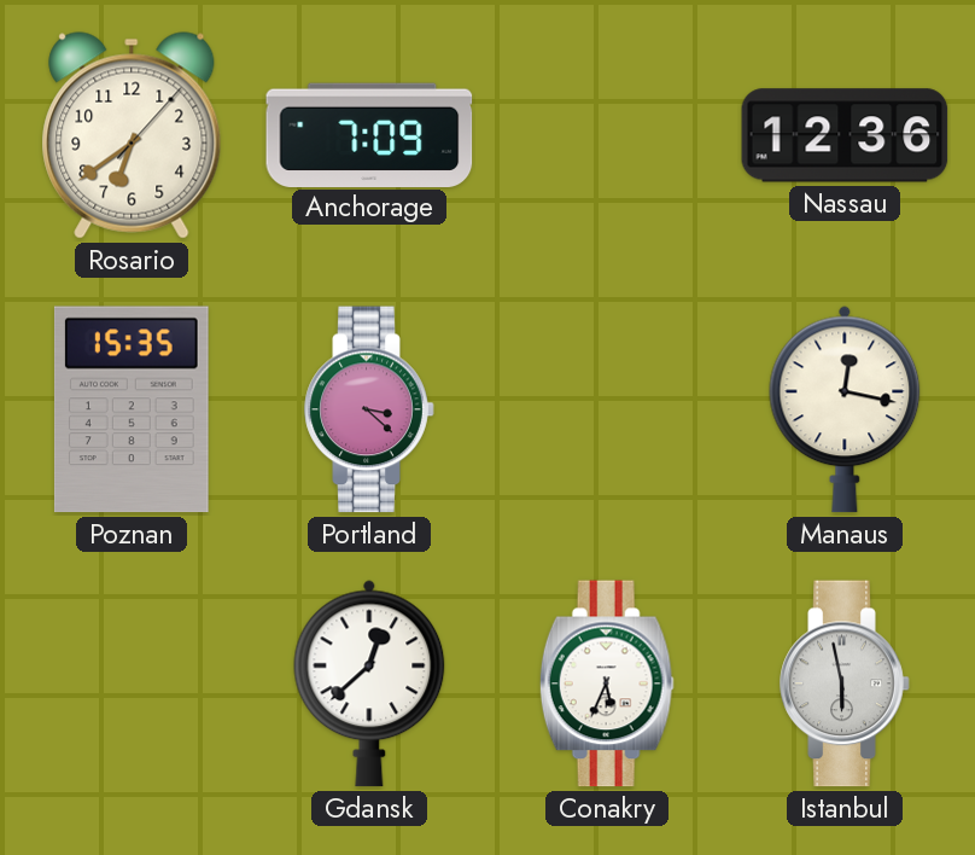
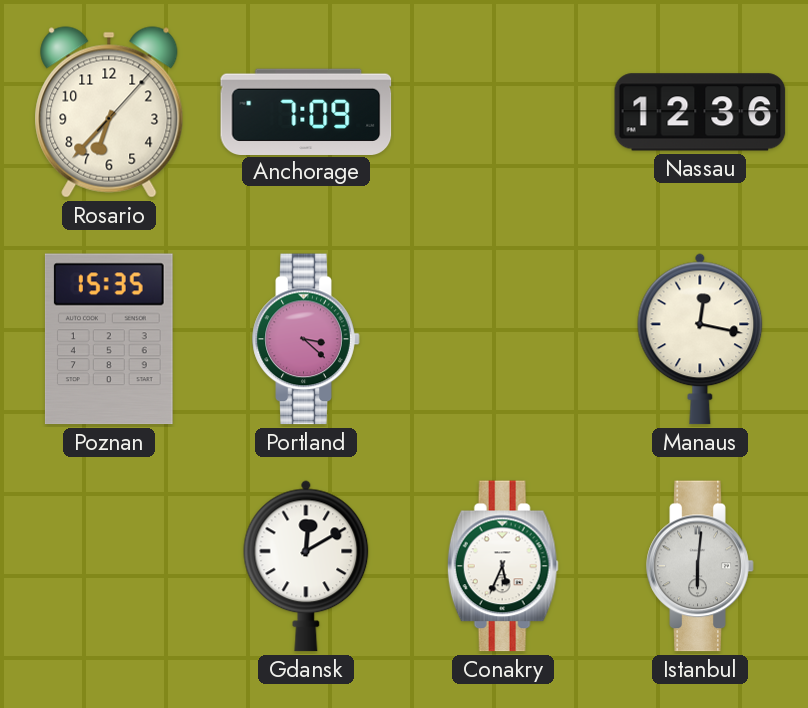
Rosario: 6:39 -> 6:37 (109, 112)
Gdansk: 12:38 -> 12:10 (306, 566)
Istanbul: 5:58 -> 6:01 (700, 566)
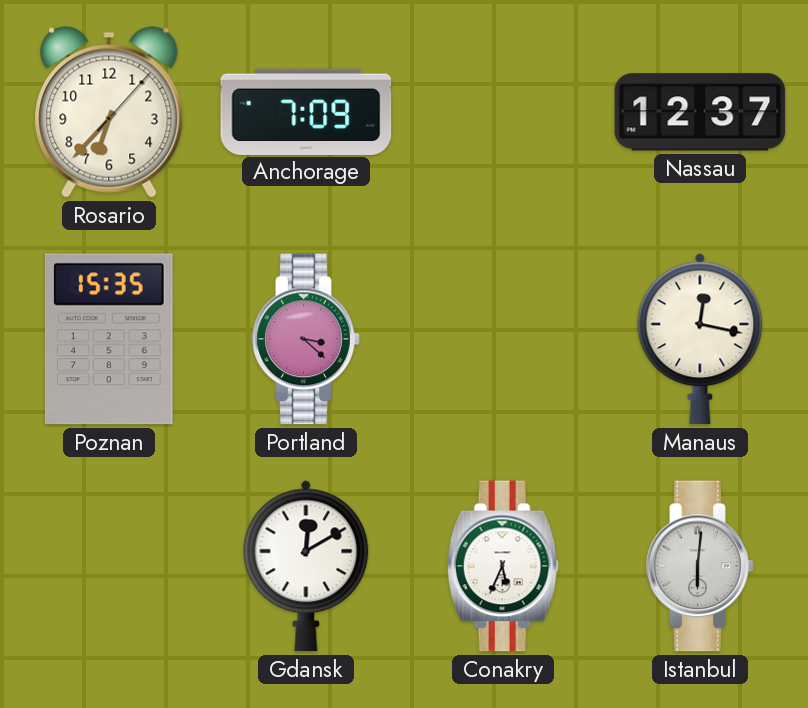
Nassau: 12:36 -> 12:37 (700, 112)
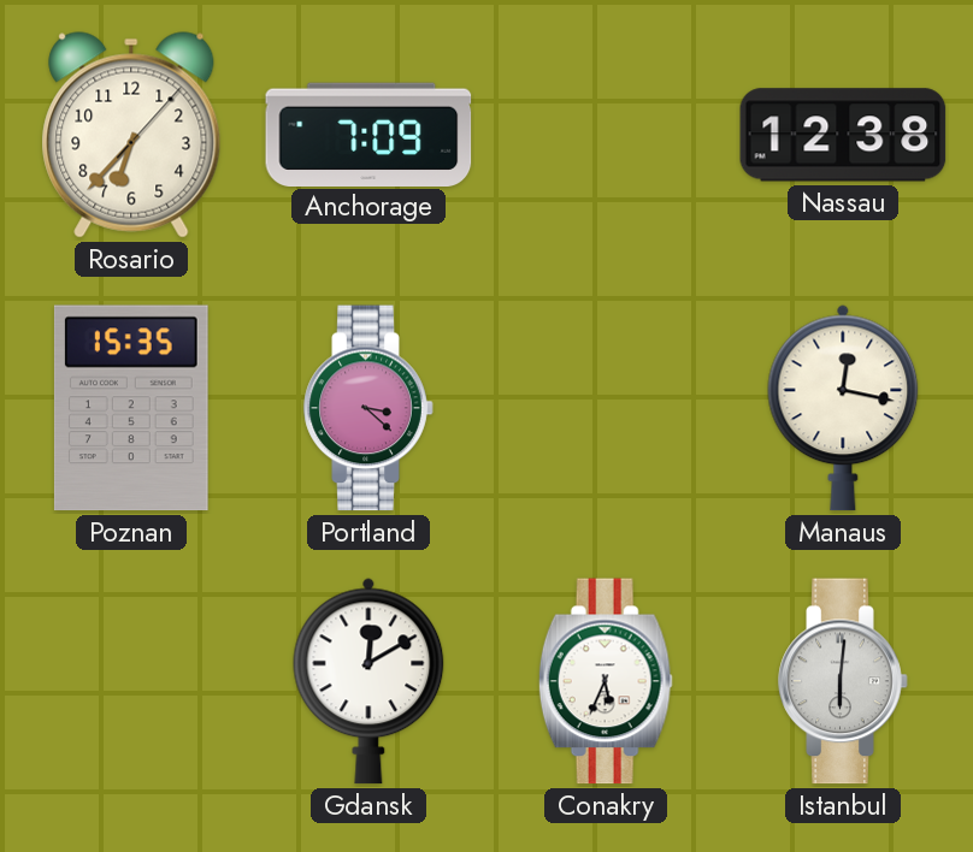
Nassau: 12:37 -> 12:38 (843, 135)
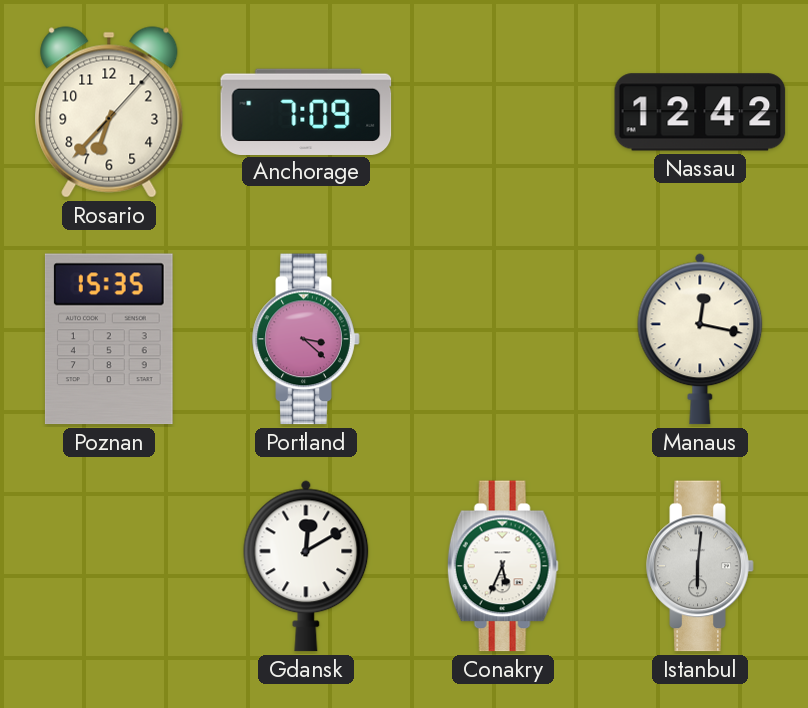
Nassau: 12:38 -> 12:42 (700, 112)
